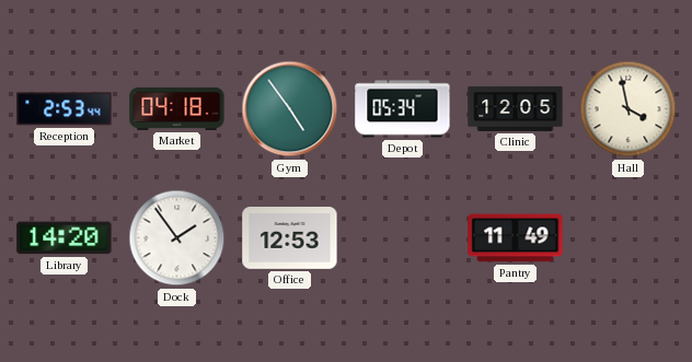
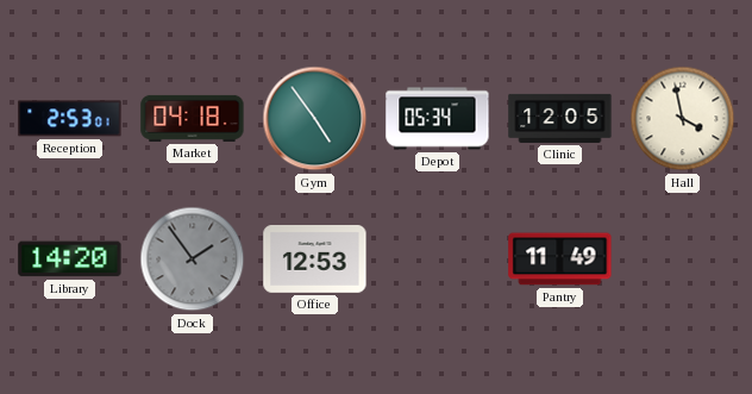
Reception: 2:53:44 -> 2:53:01 (70, 119)
Dock dial: white -> grey (193, 259)
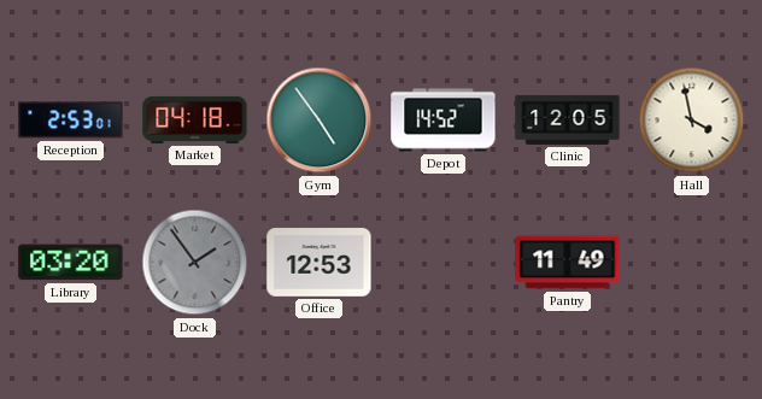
Depot: 05:34 -> 14:52 (444, 121)
Library: 14:20 -> 03:20 (71, 263)
